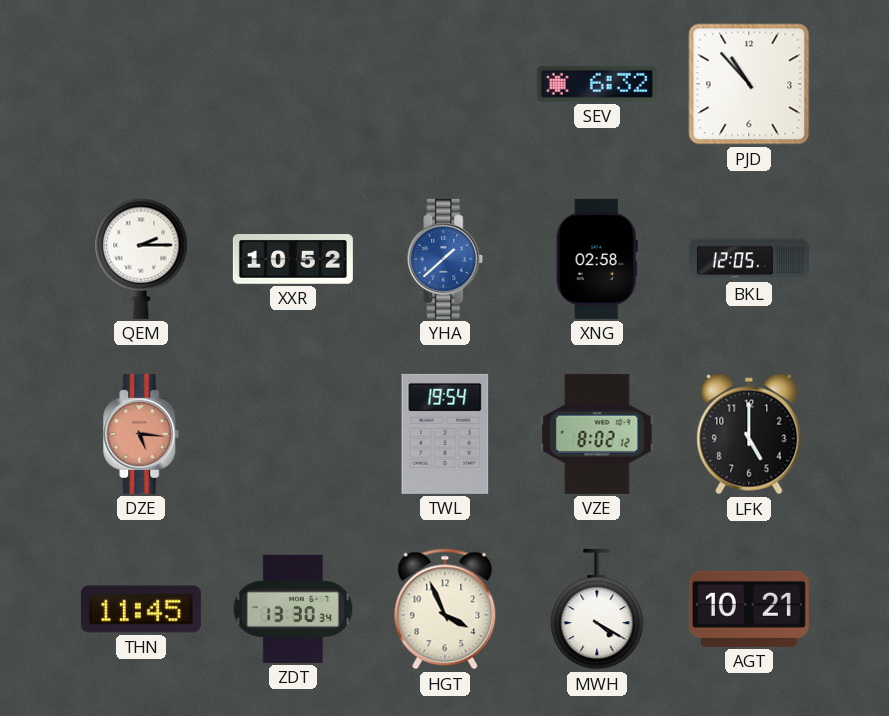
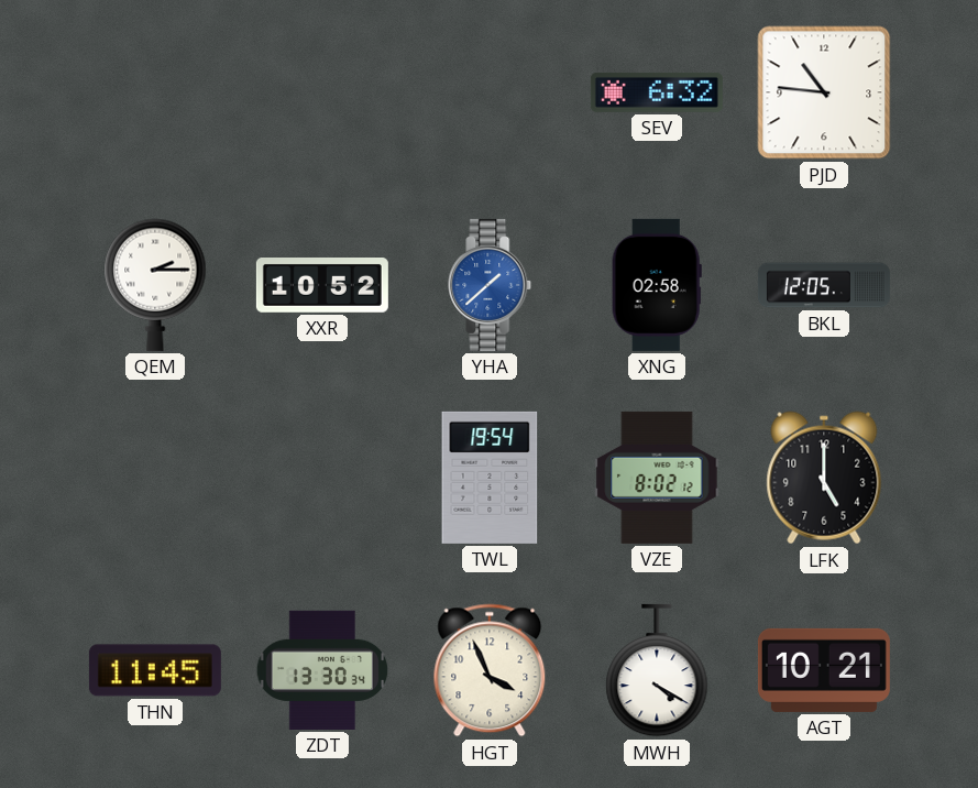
PJD: 10:53 -> 10:46 (824, 92)
DZE: 5:16 -> none (141, 434)
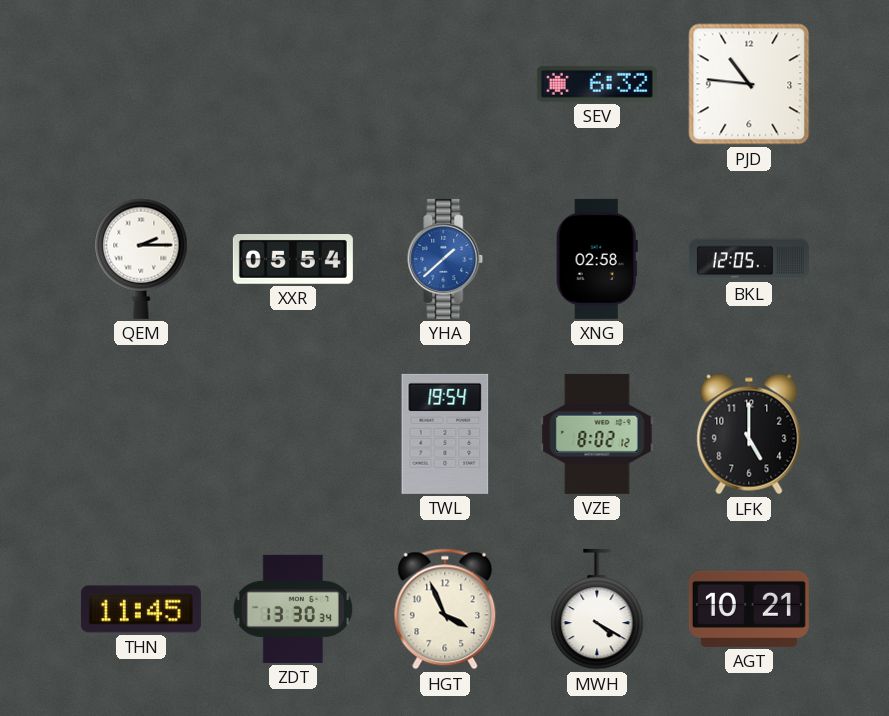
XXR: 10:52 -> 05:54 (293, 260)
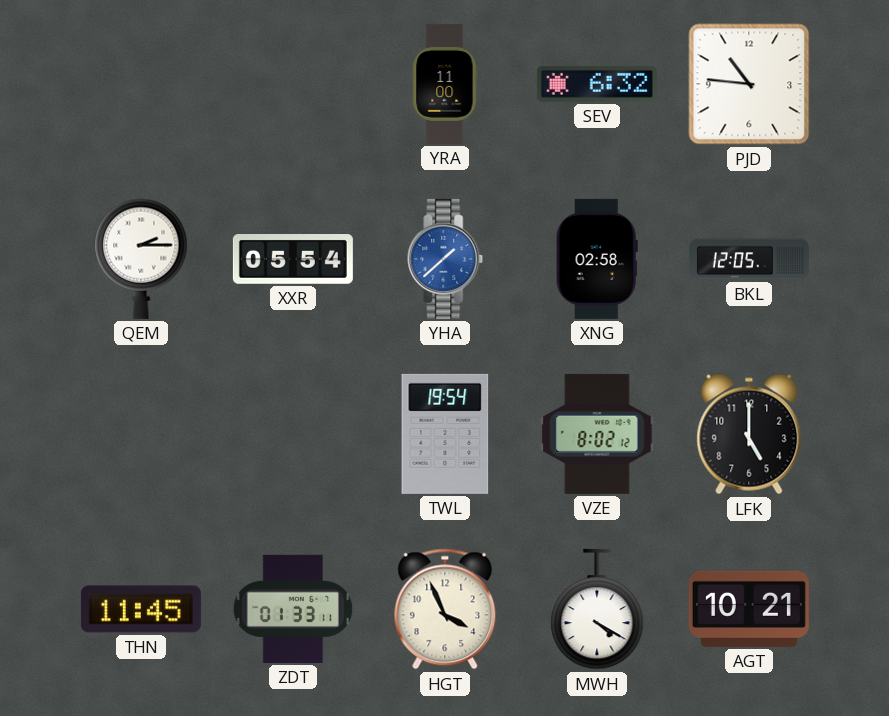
YRA: none -> 11:00 (445, 84)
ZDT: 13:30 -> 01:33 (293, 609)
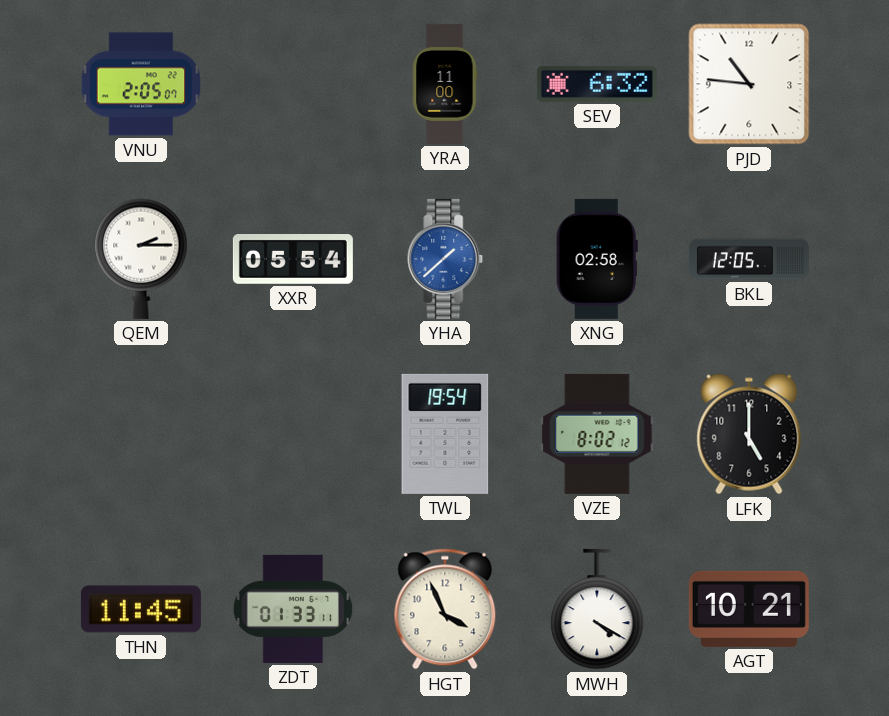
VNU: none -> 2:05 (141, 84)
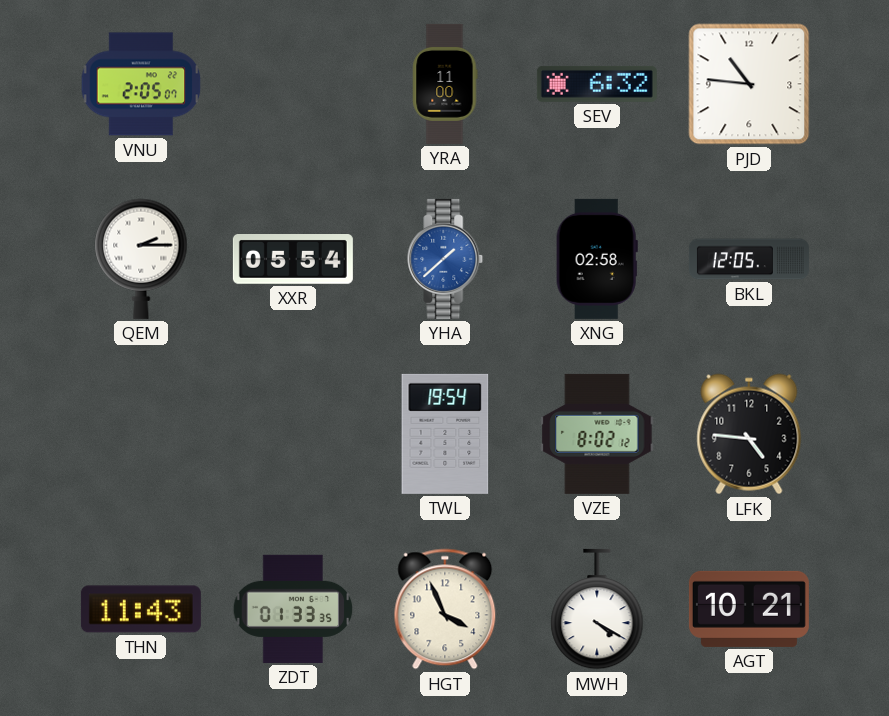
LFK: 5:00 -> 4:46 (749, 434)
THN: 11:45 -> 11:43 (141, 609)
ZDT: 01:33:11 -> 01:33:35 (293, 609)
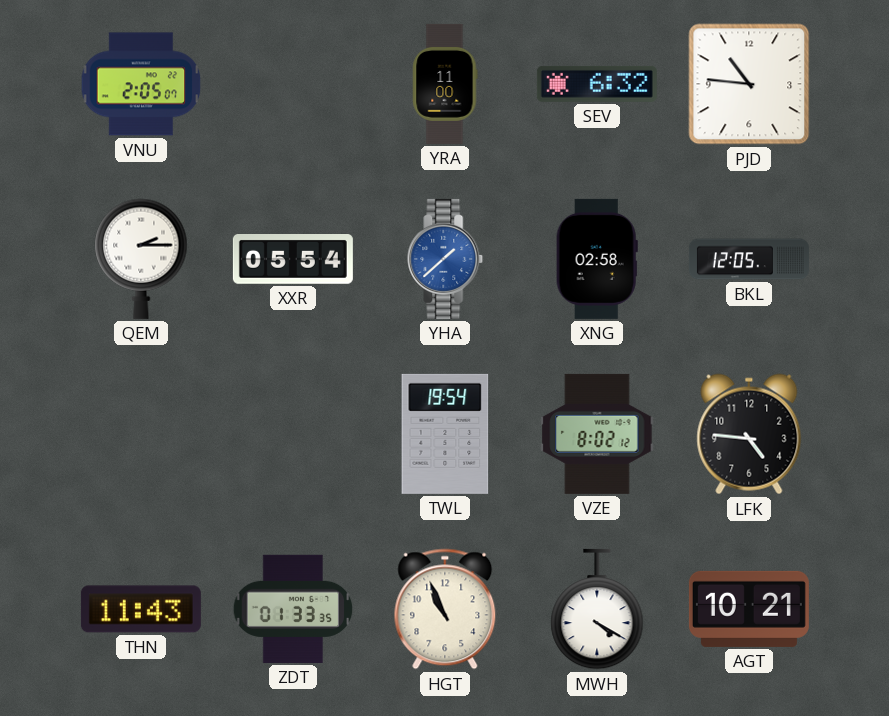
HGT: 3:56 -> 10:56 (445, 609)
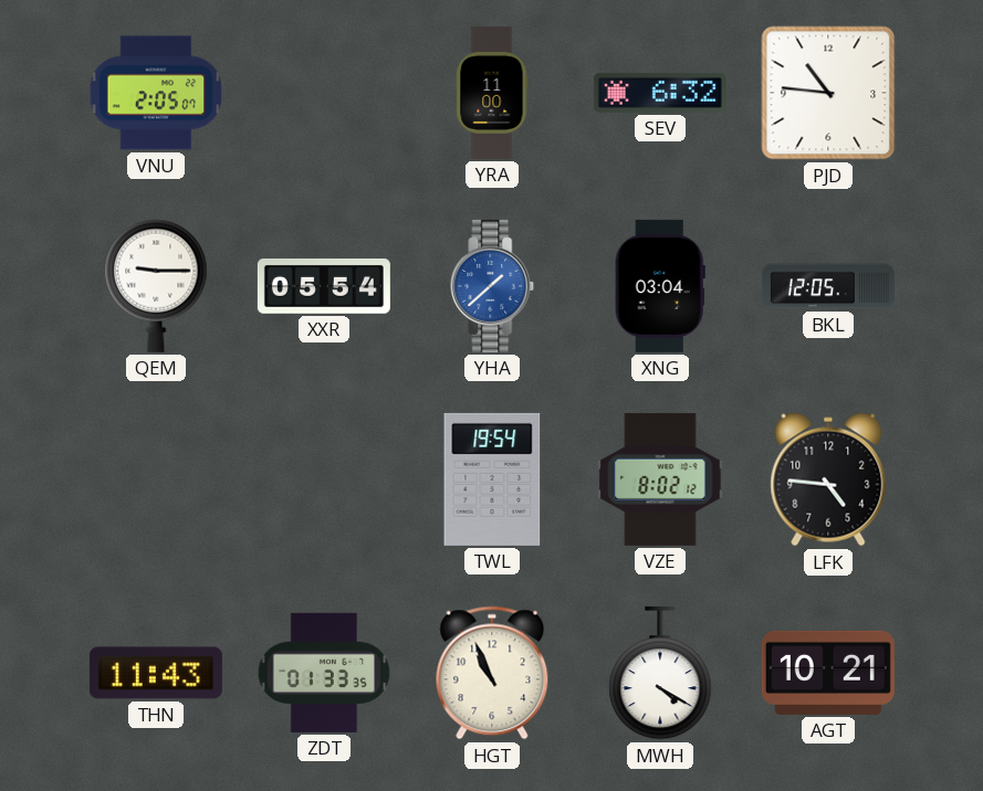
QEM: 2:15 -> 9:15 (156, 286)
XNG: 02:58 -> 03:04 (660, 286)
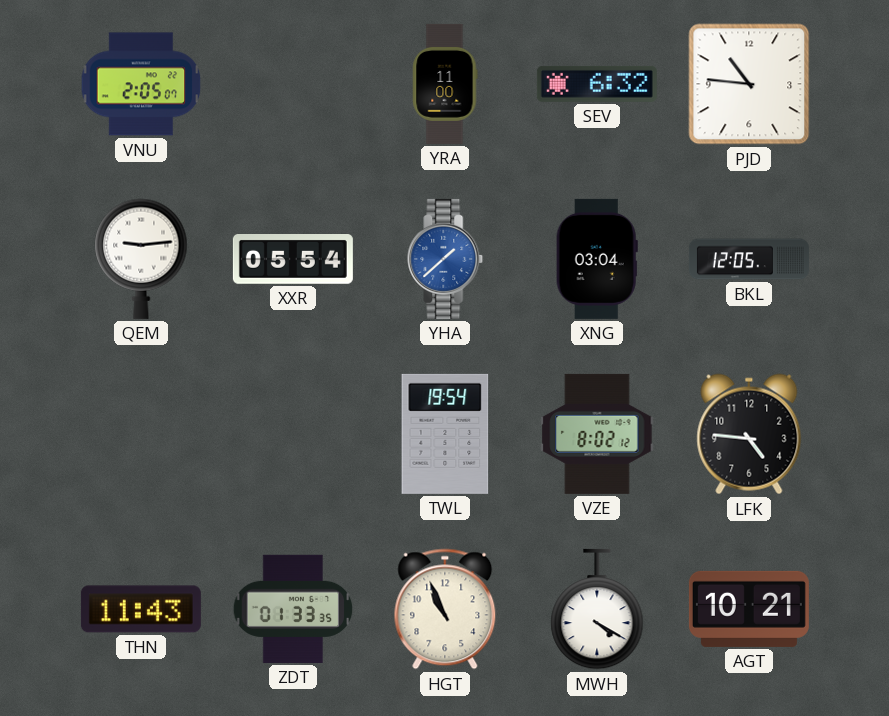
QEM: 9:15 -> 9:14 (141, 259)
